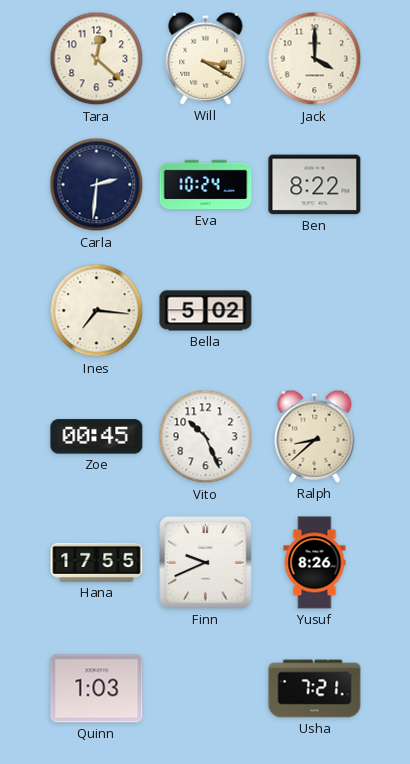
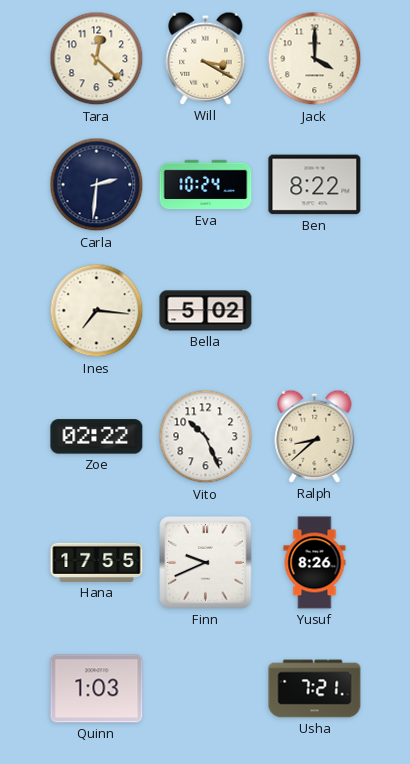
Zoe: 00:45 -> 02:22 (97, 437)
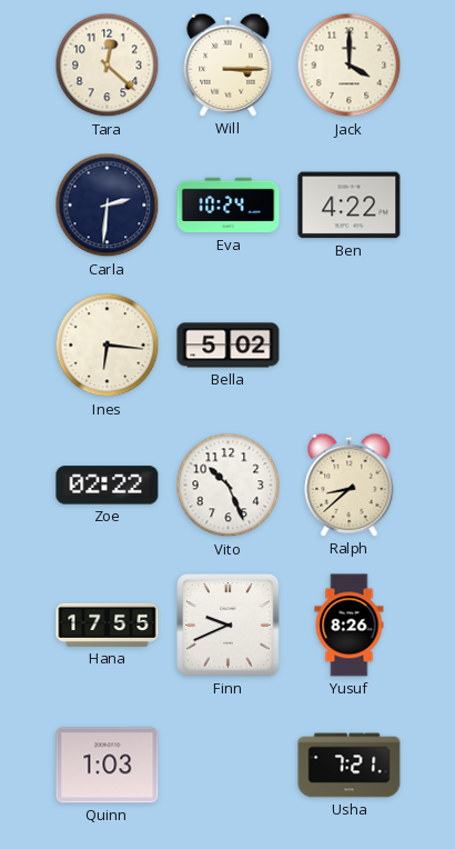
Will: 3:20 -> 3:15 (229, 64)
Ben: 8:22 -> 4:22 (350, 206)
Ines: 7:16 -> 6:16 (108, 346)
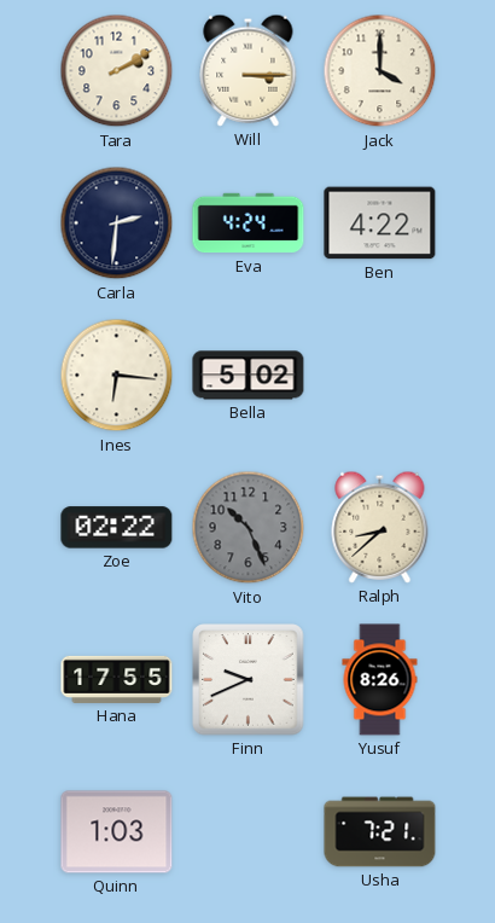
Tara: 12:22 -> 2:10 (117, 71)
Eva: 10:24 -> 4:24 (249, 224)
Vito dial: white -> grey (249, 528)
